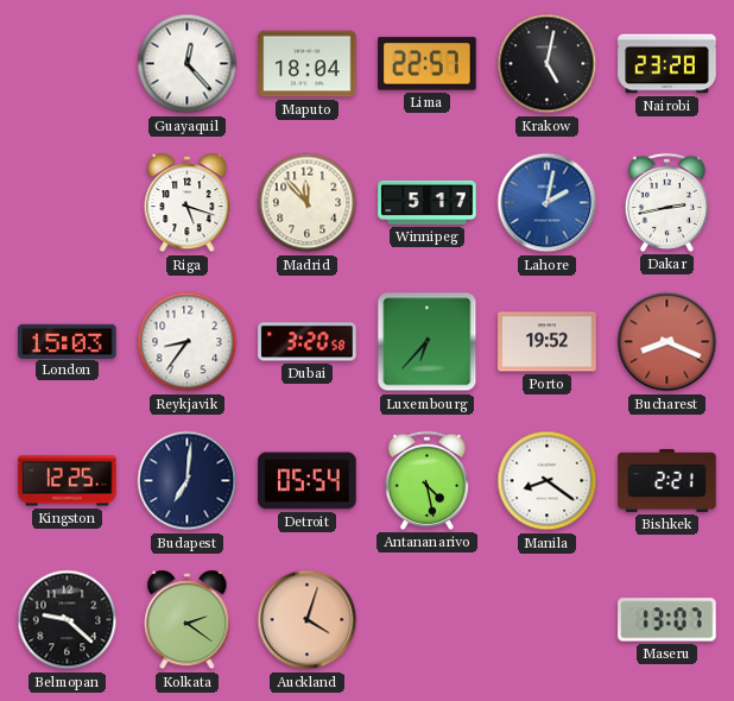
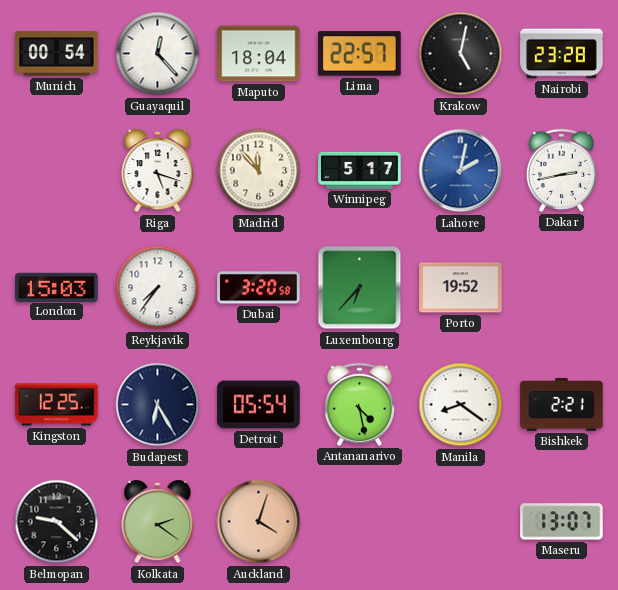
Munich: none -> 00:54 (57, 54)
Reykjavik: 8:36 -> 7:36 (158, 288)
Bucharest: 8:19 -> none (667, 342)
Budapest: 7:01 -> 6:25 (158, 405)
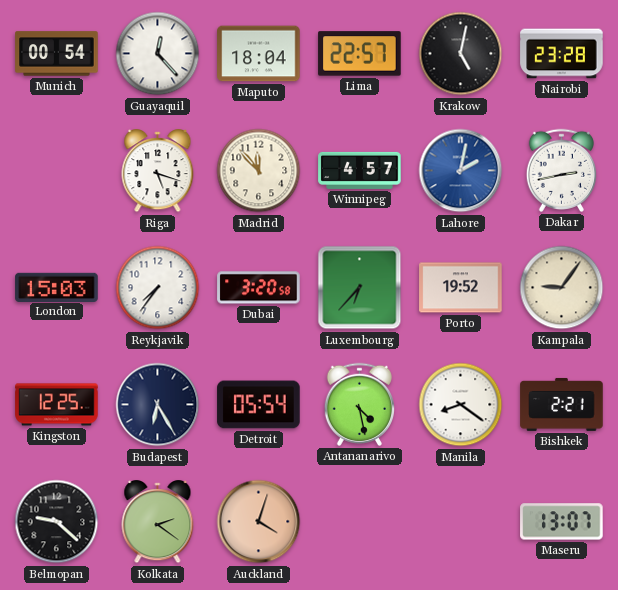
Winnipeg: 5:17 -> 4:57 (360, 170)
Kampala: none -> 9:06 (562, 288)
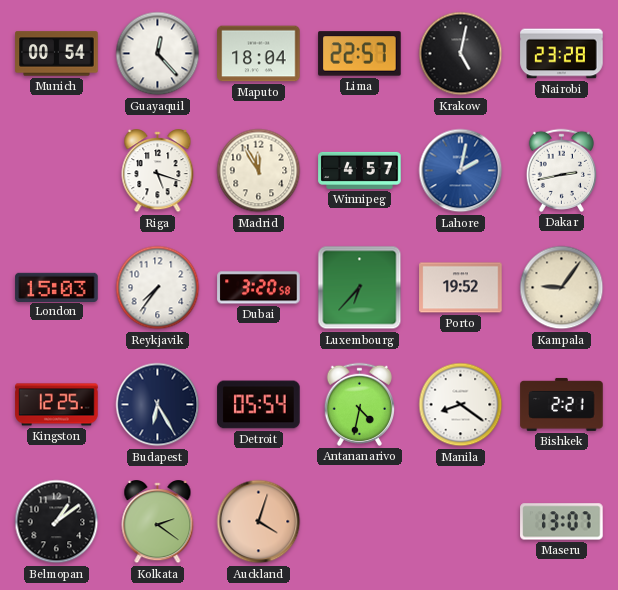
Madrid: 11:53 -> 11:55 (259, 171)
Antananarivo: 4:28 -> 4:32 (359, 404)
Belmopan: 9:22 -> 1:09 (57, 522)
